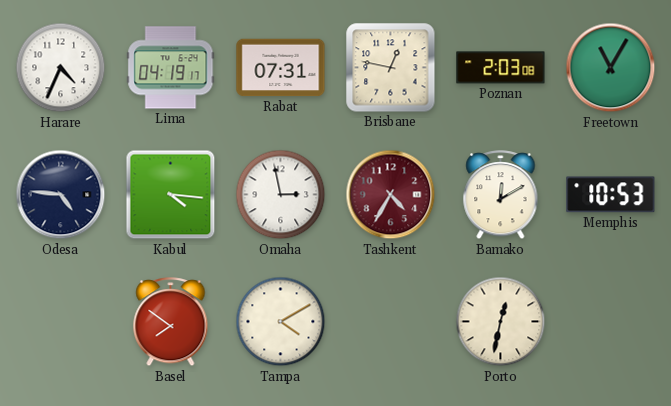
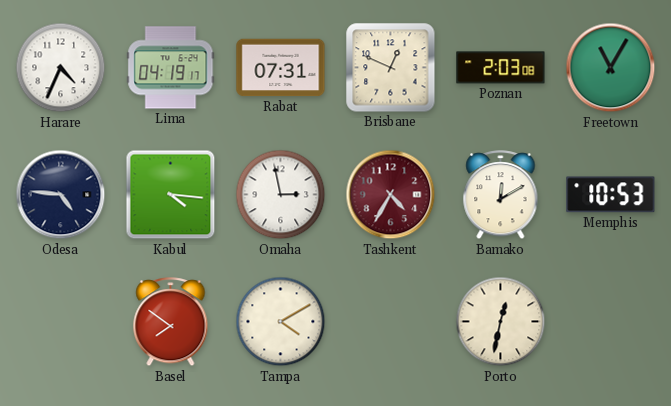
Brisbane: 12:47 -> 12:49 (391, 68)
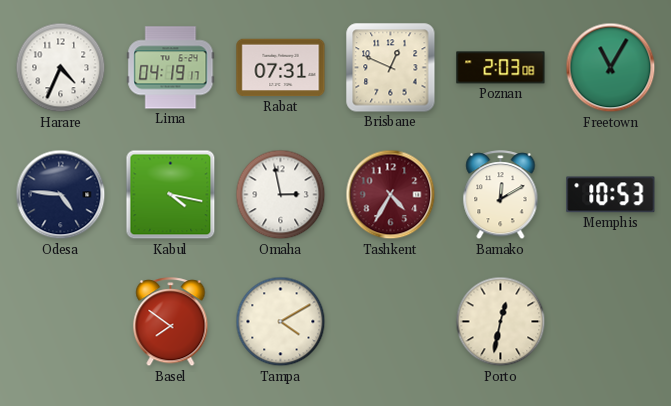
Kabul: 4:16 -> 4:17 (171, 195)
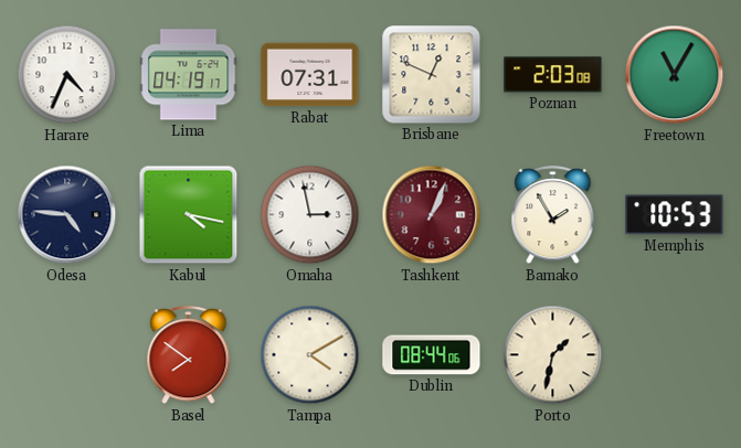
Tashkent: 4:35 -> 1:04 (432, 215)
Bamako: 12:10 -> 1:55 (553, 215)
Dublin: none -> 08:44 (432, 355)
Porto: 12:32 -> 1:32 (553, 355)
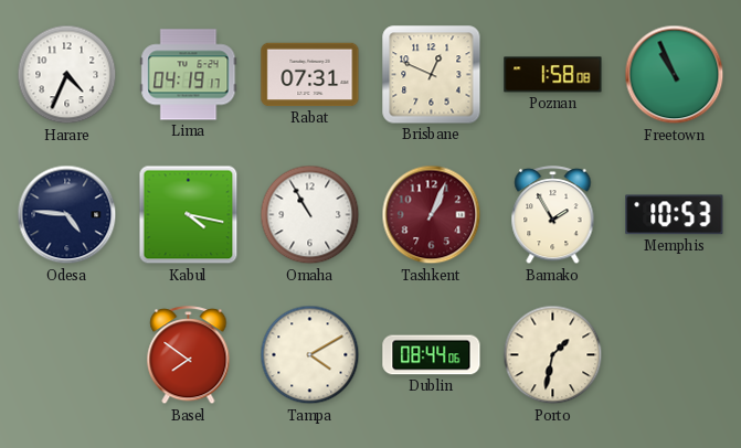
Poznan: 2:03 -> 1:58 (553, 75)
Freetown: 11:05 -> 10:56 (675, 75)
Omaha: 2:58 -> 10:55 (310, 215)
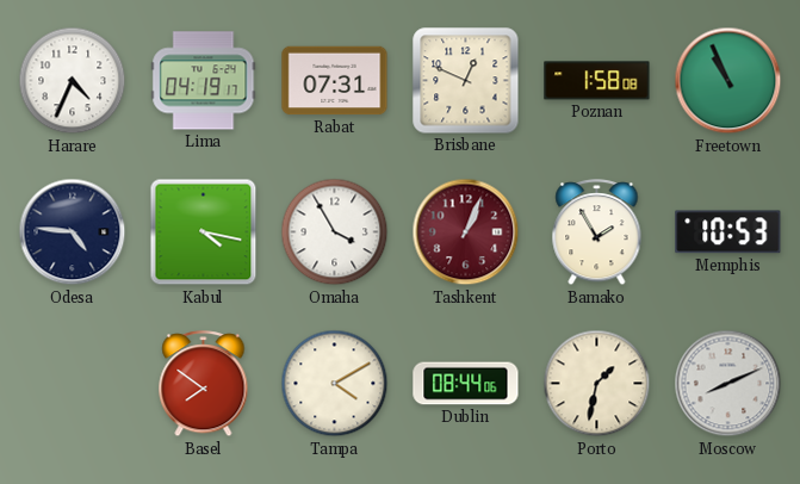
Omaha: 10:55 -> 3:55 (335, 232)
Moscow: none -> 8:11 (728, 384)
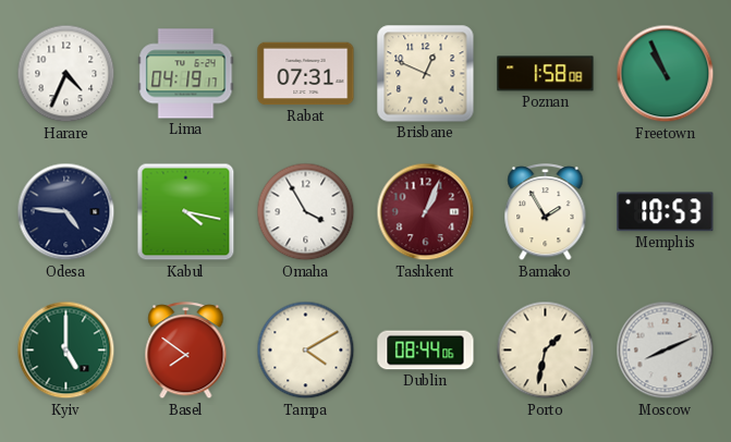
Kyiv: none -> 5:00 (66, 351)
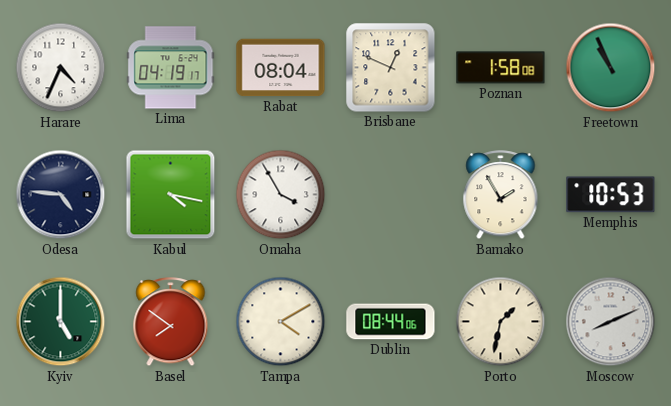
Rabat: 07:31 -> 08:04 (281, 68)
Tashkent: 1:04 -> none (426, 212)
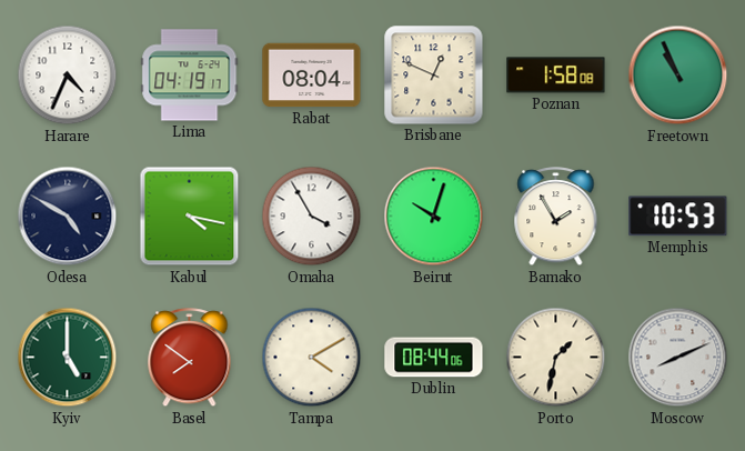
Odesa: 4:46 -> 4:50 (68, 217)
Beirut: none -> 10:03 (434, 217)
